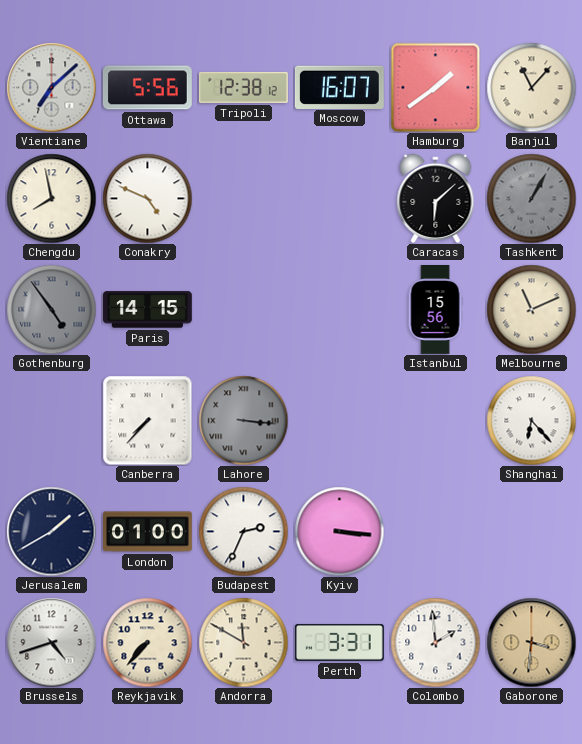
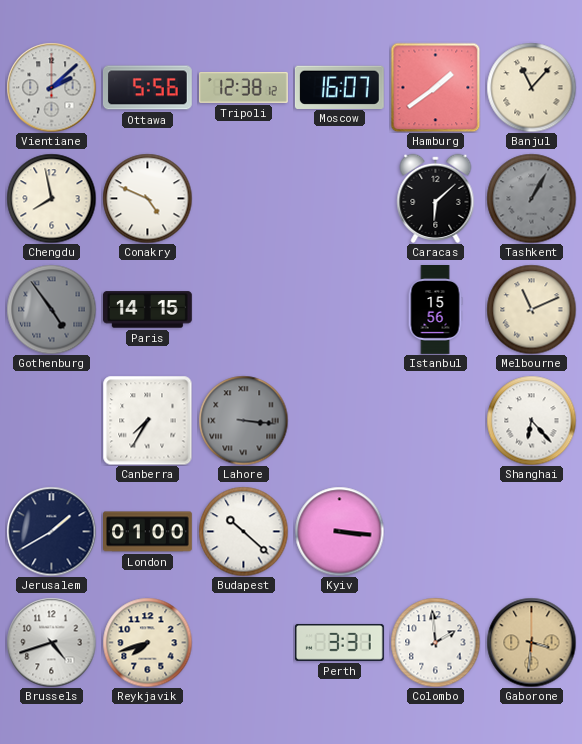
Vientiane: 7:08 -> 2:08 (51, 87)
Canberra: 7:37 -> 7:35 (147, 420)
Budapest: 2:34 -> 10:22 (243, 531)
Reykjavik: 7:37 -> 7:42 (147, 642)
Andorra: 11:50 -> none (243, 642)
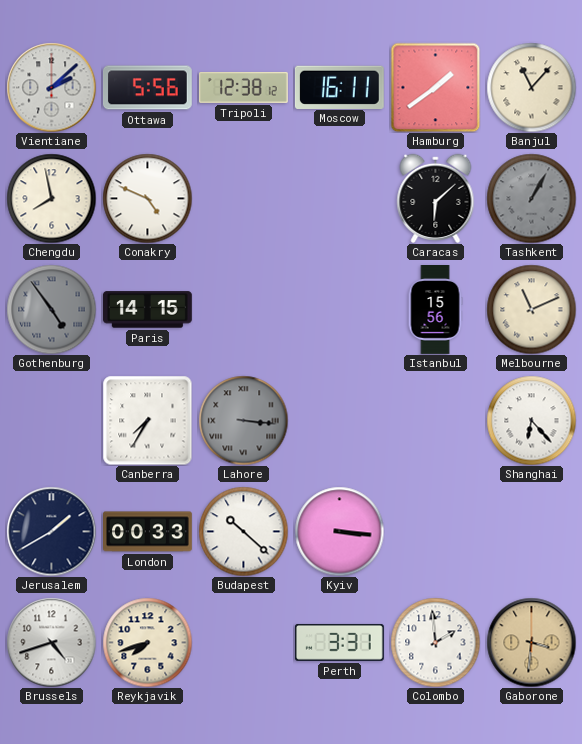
Moscow: 16:07 -> 16:11 (339, 87)
London: 01:00 -> 00:33 (148, 532)
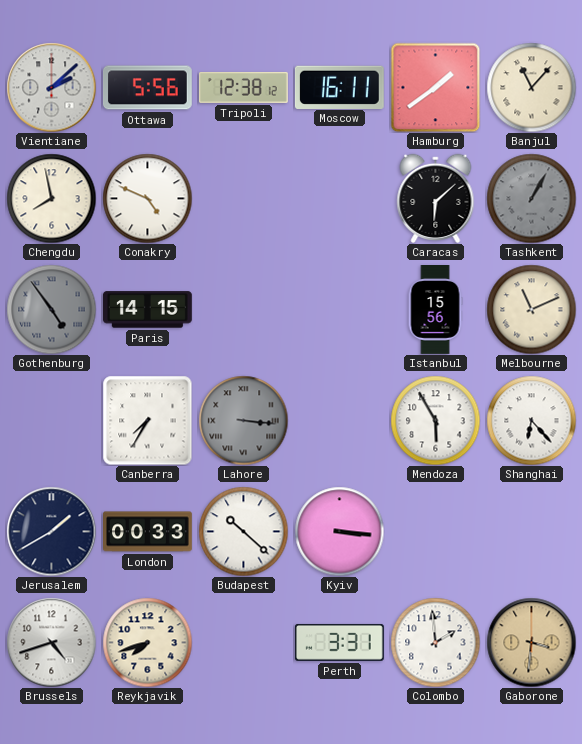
Mendoza: none -> 5:55 (435, 420)
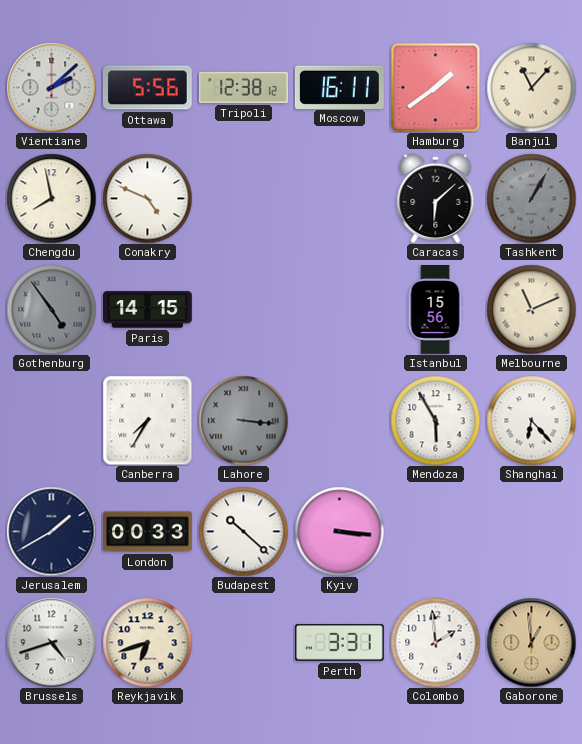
Reykjavik: 7:42 -> 6:42 (147, 642)
Gaborone: 3:31 -> 12:59 (531, 642)
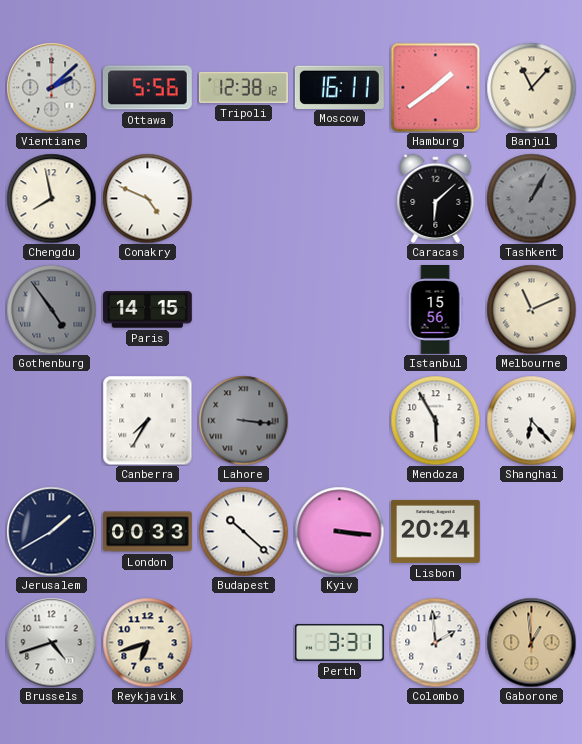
Lisbon: none -> 20:24 (435, 531)
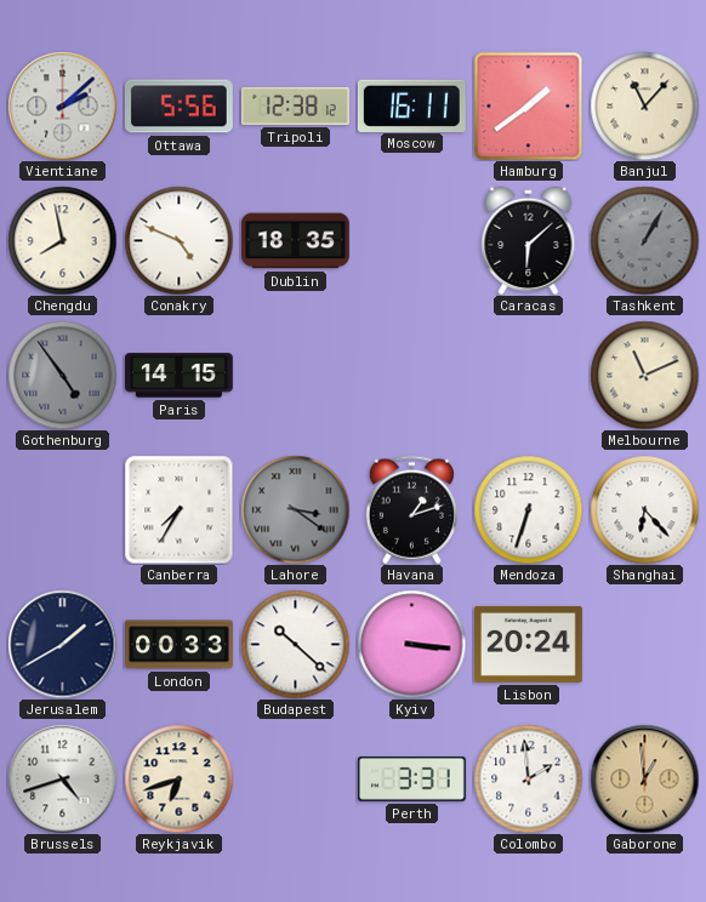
Dublin: none -> 18:35 (296, 241)
Istanbul: 15:56 -> none (435, 310)
Lahore: 3:16 -> 3:21 (295, 509)
Havana: none -> 1:12 (411, 509)
Mendoza: 5:55 -> 6:33 (528, 509)
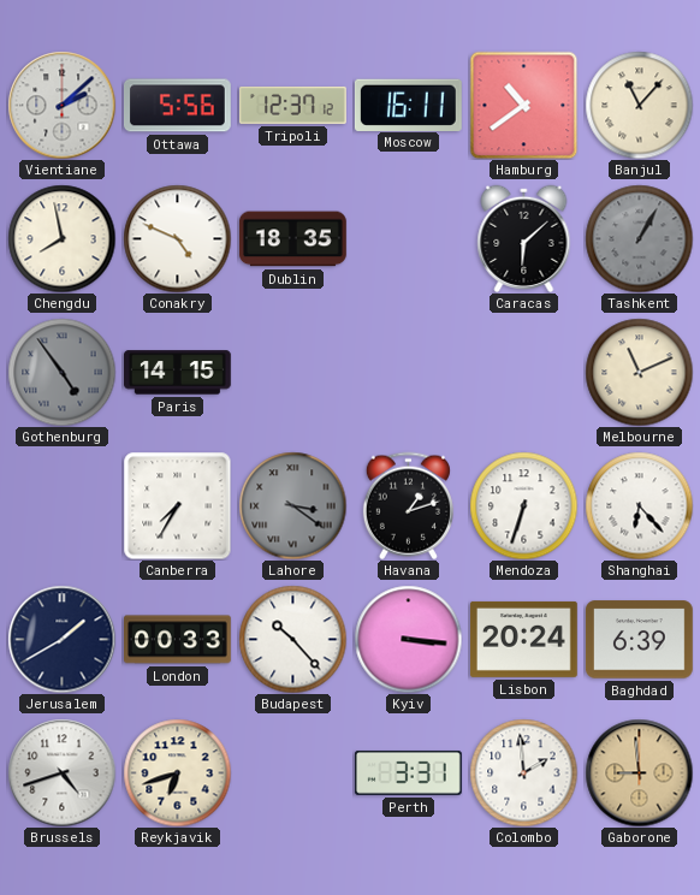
Tripoli: 12:38 -> 12:37 (293, 105)
Hamburg: 1:39 -> 10:39 (523, 105)
Budapest: 10:22 -> 10:23 (292, 639)
Baghdad: none -> 6:39 (639, 640)
Gaborone: 12:59 -> 8:59 (639, 772)
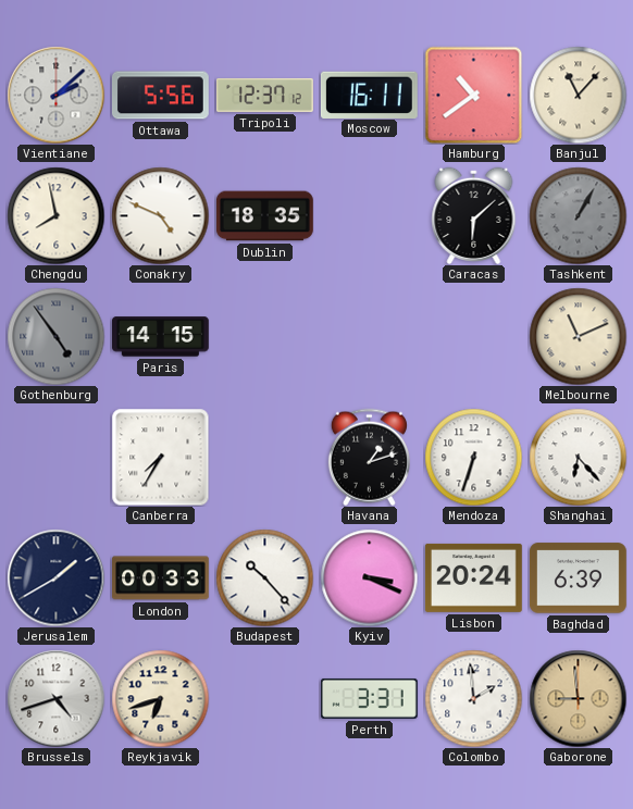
Lahore: 3:21 -> none (292, 505)
Kyiv: 3:16 -> 3:19 (369, 577)
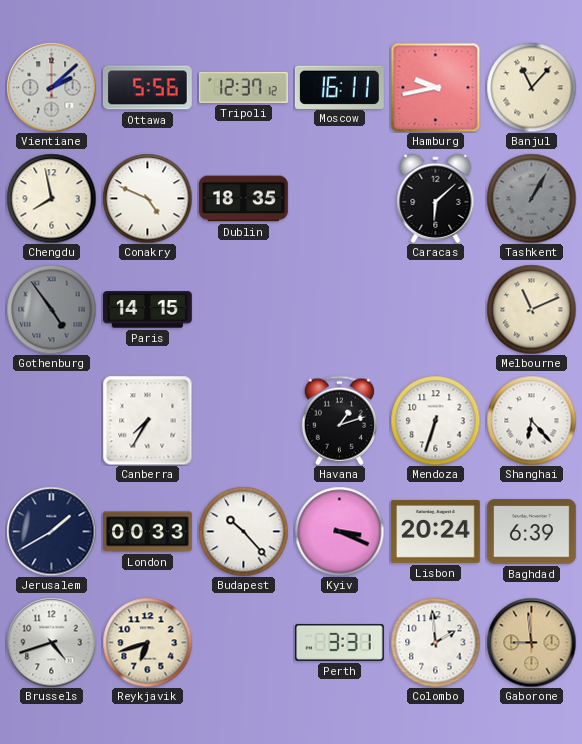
Hamburg: 10:39 -> 9:43 (435, 87)
